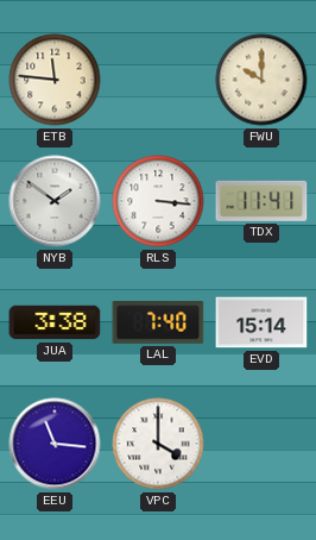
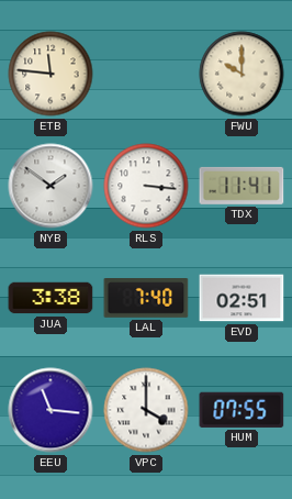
EVD: 15:14 -> 02:51 (242, 298)
HUM: none -> 07:55 (242, 410)
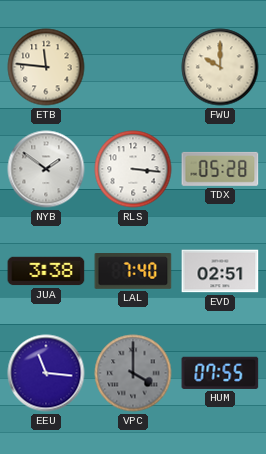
TDX: 11:41 -> 05:28 (220, 169)
VPC dial: white -> grey (133, 373)
